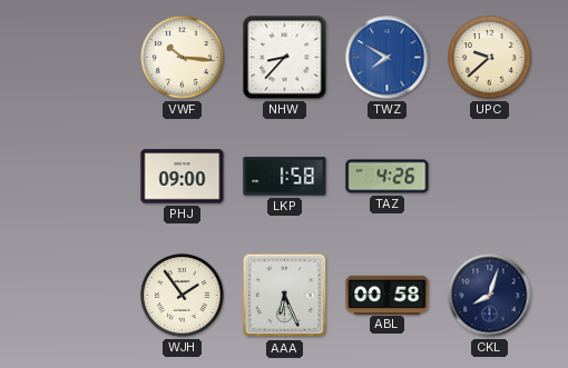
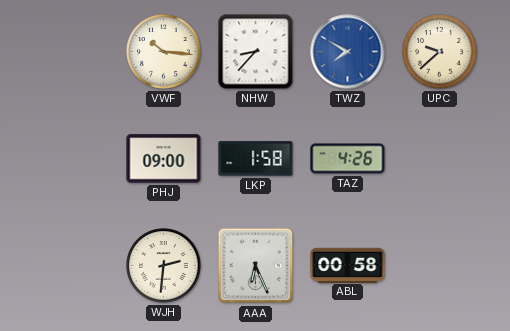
WJH: 1:54 -> 2:31 (164, 266)
CKL: 8:03 -> none (490, 296)
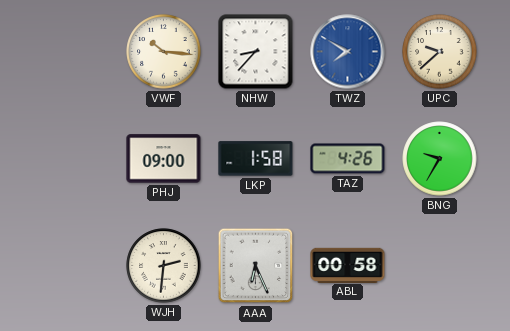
BNG: none -> 9:35 (440, 159)
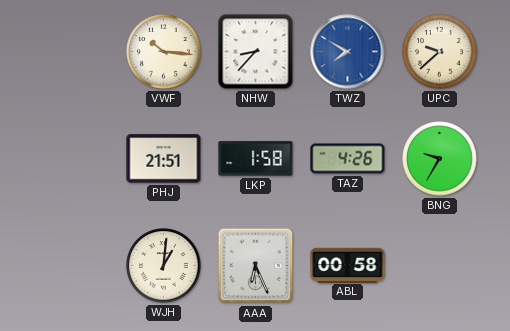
PHJ: 09:00 -> 21:51 (164, 159)
WJH: 2:31 -> 1:01 (164, 266)
